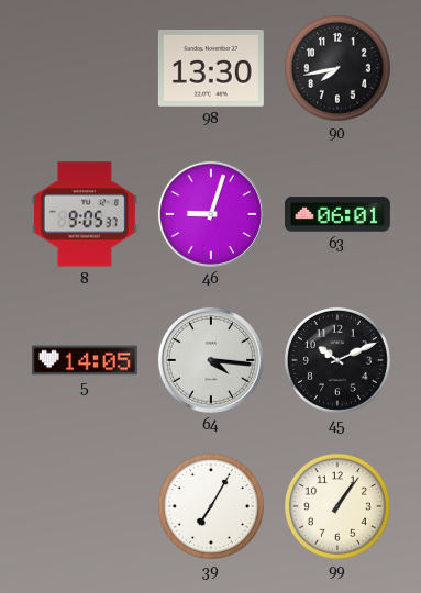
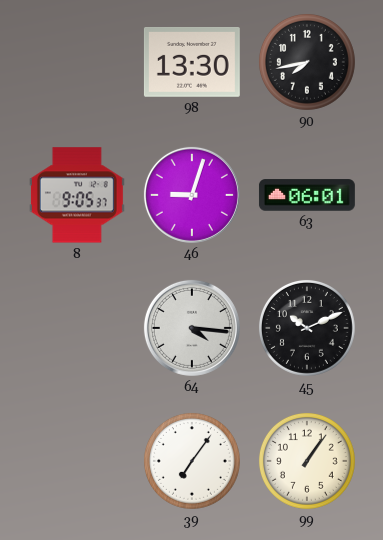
5: 14:05 -> none (85, 360)
39: 7:05 -> 7:06 (192, 461)
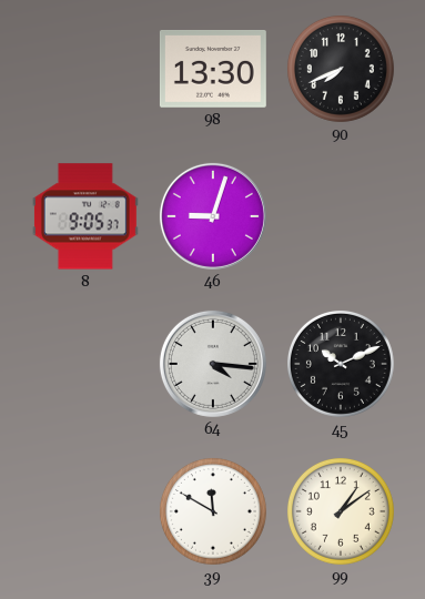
90: 7:43 -> 7:41 (341, 69)
63: 06:01 -> none (307, 195)
39: 7:06 -> 11:50 (213, 511)
99: 1:06 -> 1:09 (341, 511)
